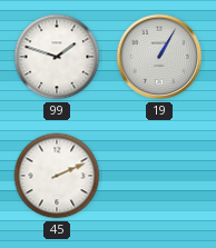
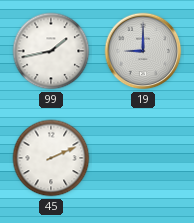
99: 1:48 -> 1:43 (51, 51)
19: 1:05 -> 9:00 (143, 51)
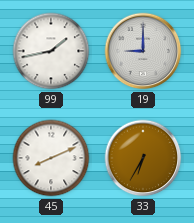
45: 2:11 -> 8:11 (51, 158)
33: none -> 6:35 (143, 158)
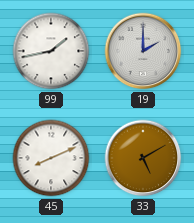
19: 9:00 -> 2:00 (143, 51)
33: 6:35 -> 5:10 (143, 158)
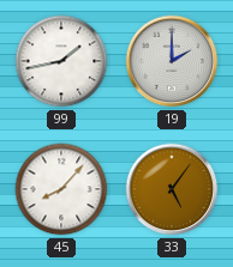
45: 8:11 -> 8:07 (61, 189)
33: 5:10 -> 5:06 (172, 189)
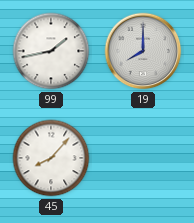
19: 2:00 -> 8:00 (143, 51)
33: 5:06 -> none (172, 189)
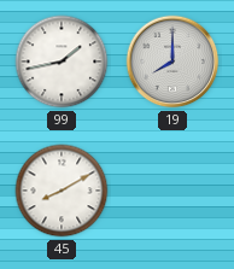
45: 8:07 -> 8:10 (62, 191)
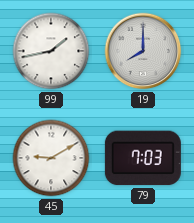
45: 8:10 -> 9:10 (51, 158)
79: none -> 7:03 (143, 158)
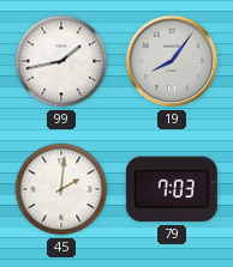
19: 8:00 -> 8:06 (172, 61)
45: 9:10 -> 2:01 (61, 189)
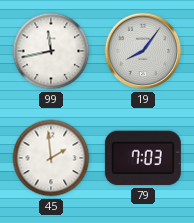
99: 1:43 -> 11:43 (51, 51)
45: 2:01 -> 1:59 (51, 158)
